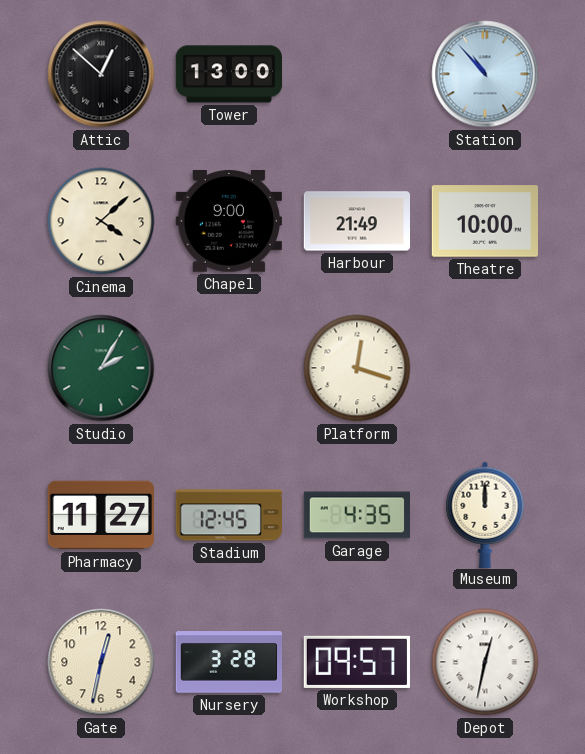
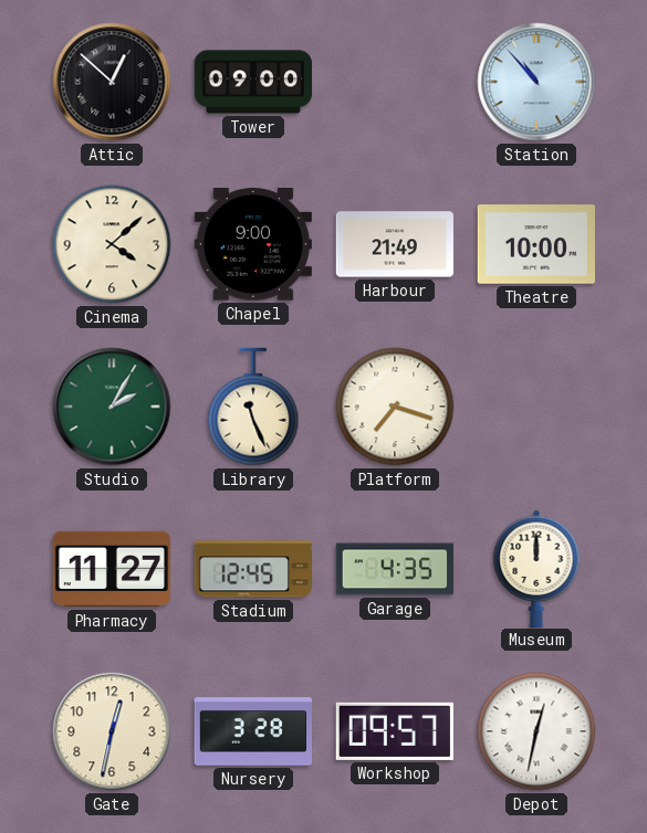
Tower: 13:00 -> 09:00 (253, 82)
Library: none -> 11:26 (253, 407)
Platform: 12:18 -> 7:18 (395, 407)
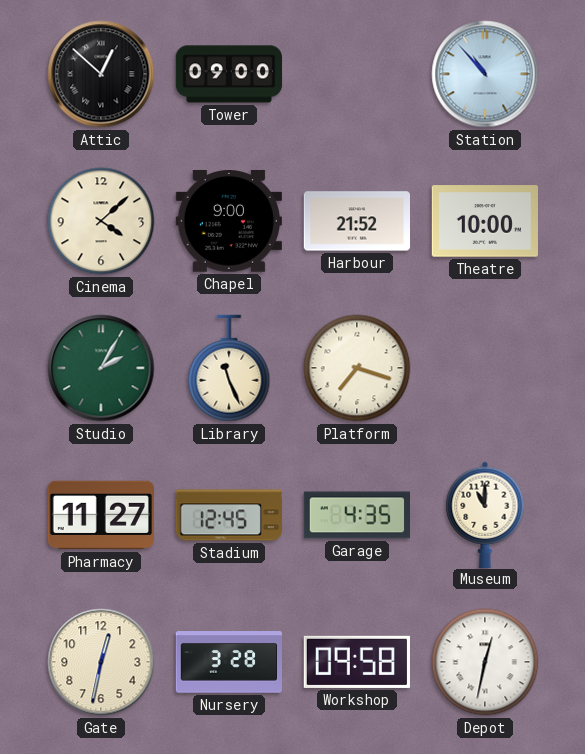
Harbour: 21:49 -> 21:52 (356, 221)
Museum: 12:00 -> 11:00 (485, 514)
Workshop: 09:57 -> 09:58 (357, 662)
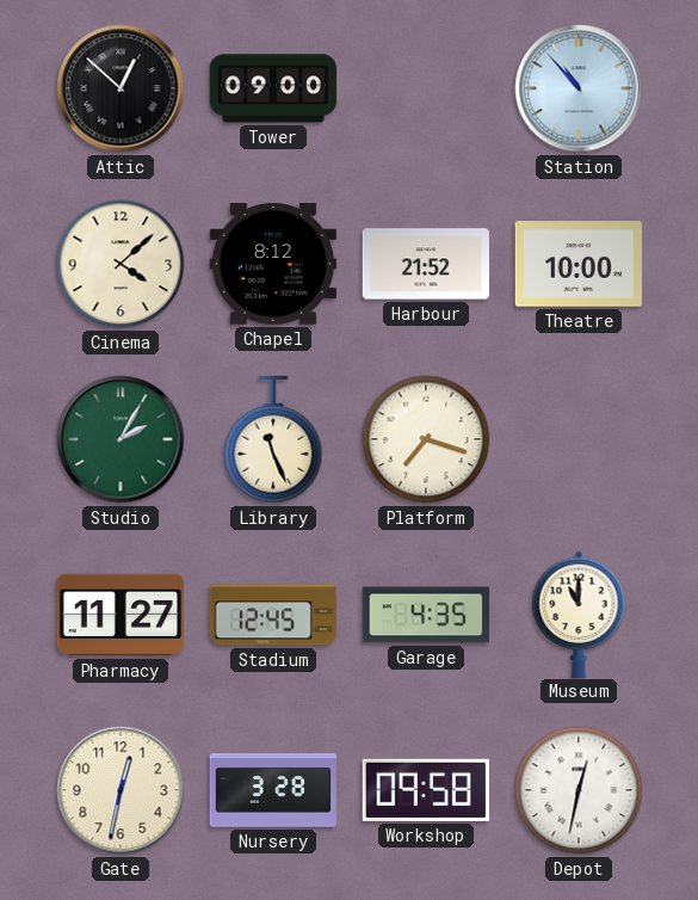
Chapel: 9:00 -> 8:12 (273, 265)
